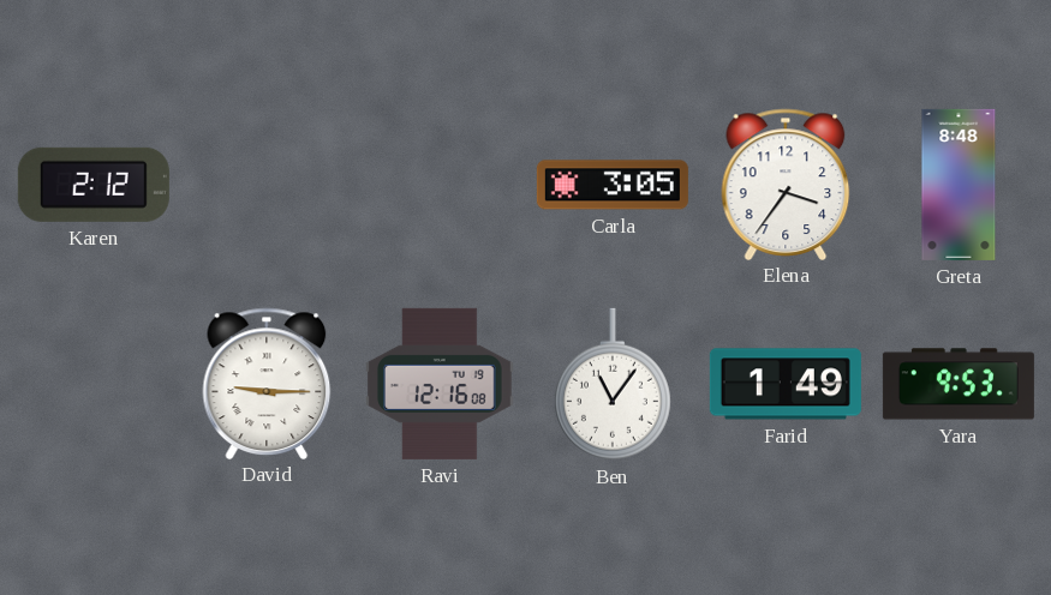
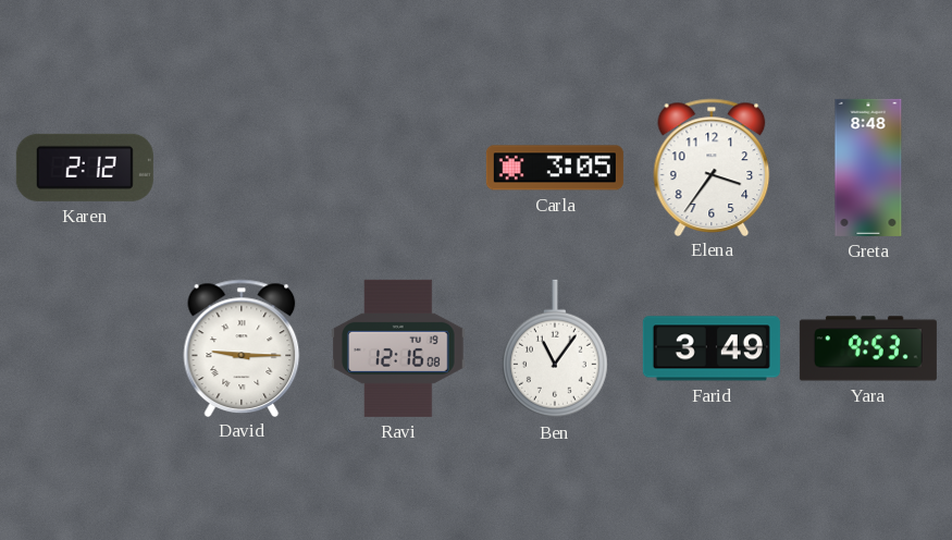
Farid: 1:49 -> 3:49 (712, 348)
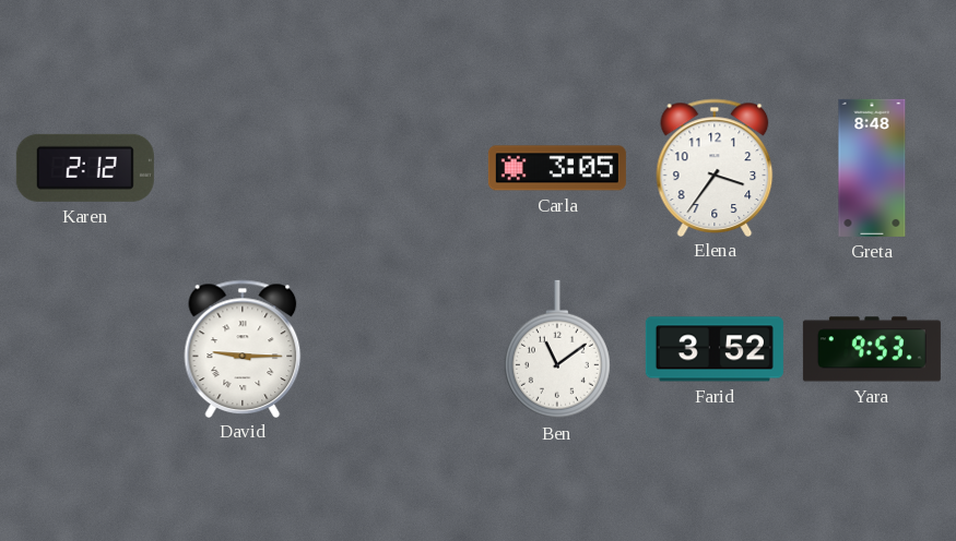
Ravi: 12:16 -> none (398, 348)
Ben: 11:06 -> 11:09 (557, 349)
Farid: 3:49 -> 3:52 (715, 349)
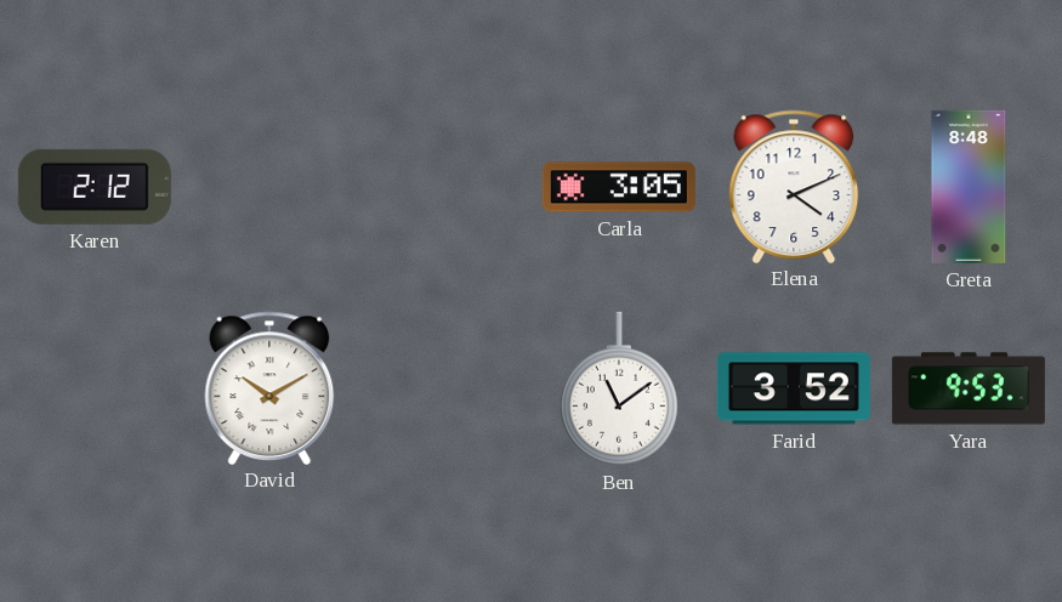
Elena: 3:36 -> 4:11 (794, 186)
David: 9:15 -> 10:10 (269, 387)
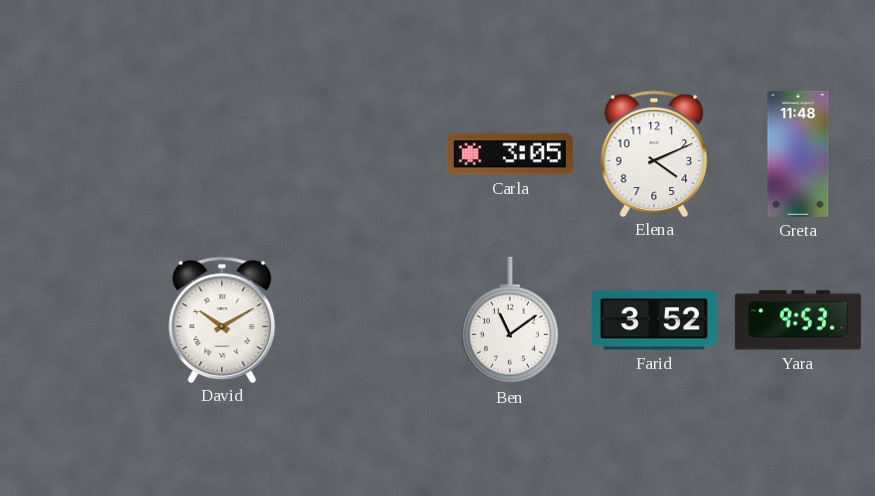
Karen: 2:12 -> none (95, 187)
Greta: 8:48 -> 11:48 (798, 154)
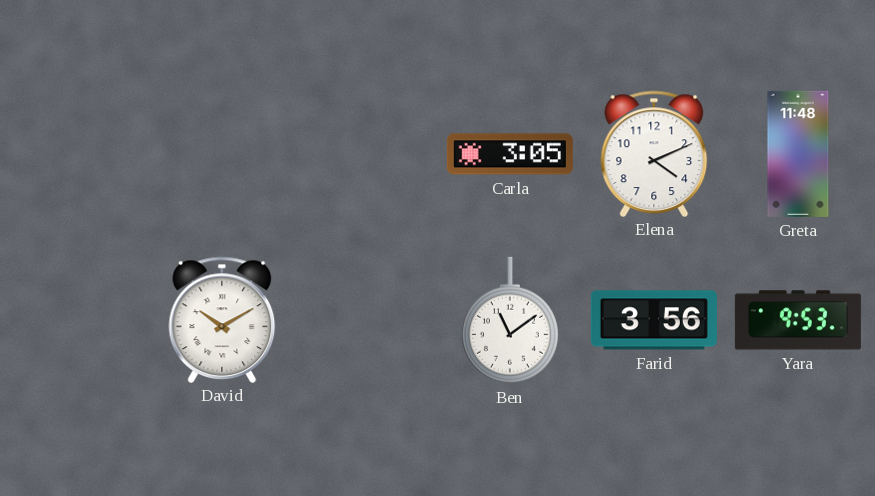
Farid: 3:52 -> 3:56 (654, 320)
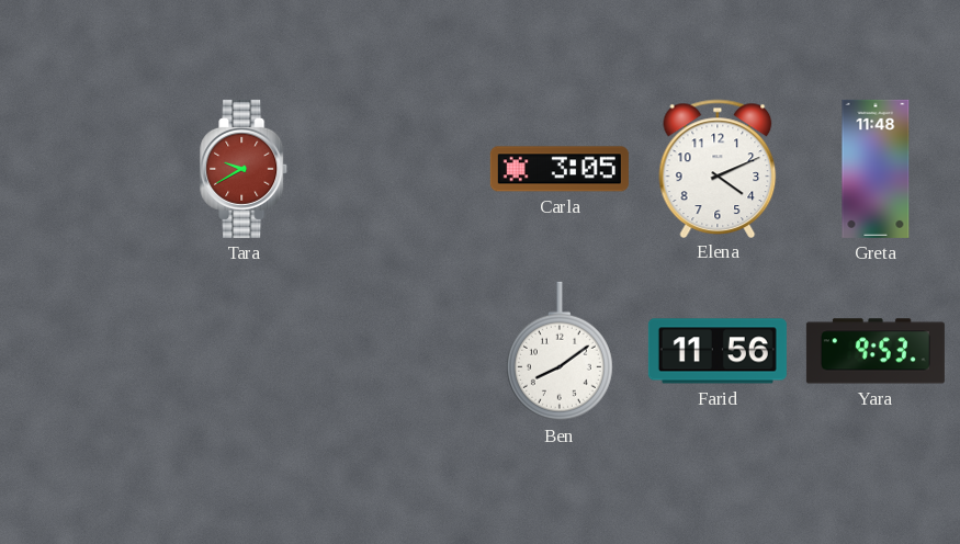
Tara: none -> 9:40 (245, 169)
David: 10:10 -> none (222, 319)
Ben: 11:09 -> 8:09 (560, 351)
Farid: 3:56 -> 11:56 (718, 351)
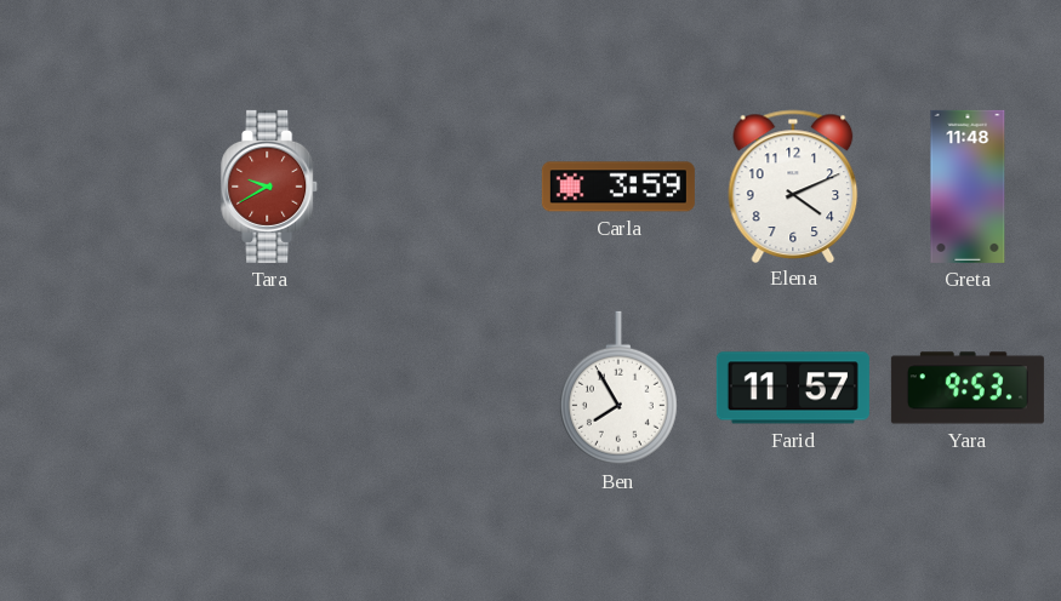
Carla: 3:05 -> 3:59 (618, 187)
Ben: 8:09 -> 7:55 (618, 388)
Farid: 11:56 -> 11:57 (793, 388)
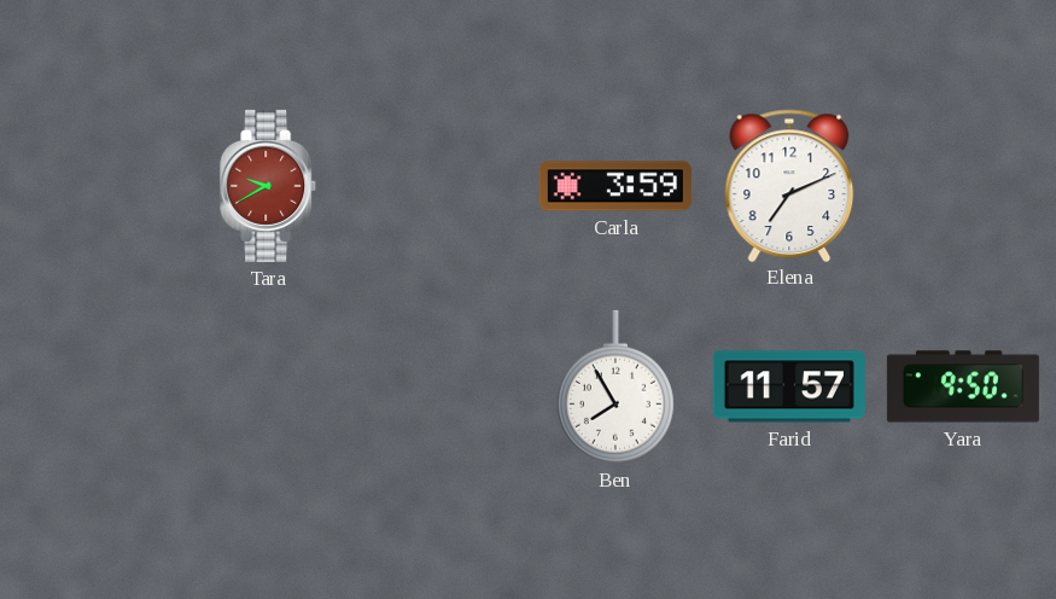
Elena: 4:11 -> 7:11 (789, 185)
Greta: 11:48 -> none (968, 187)
Yara: 9:53 -> 9:50 (963, 386)
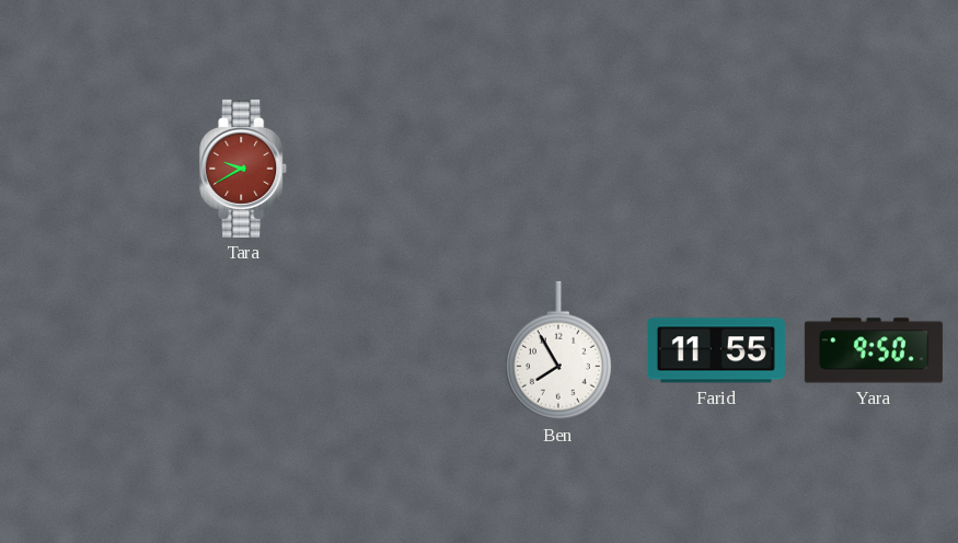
Carla: 3:59 -> none (615, 186)
Elena: 7:11 -> none (789, 185)
Farid: 11:57 -> 11:55 (716, 350)
